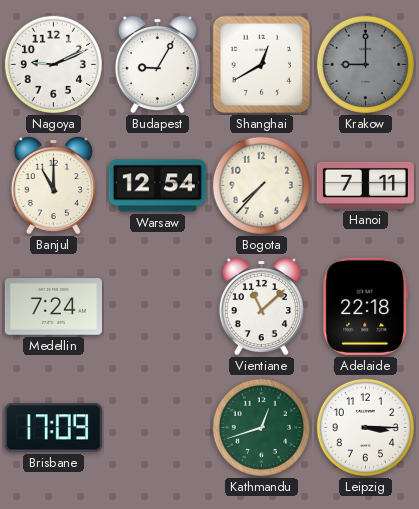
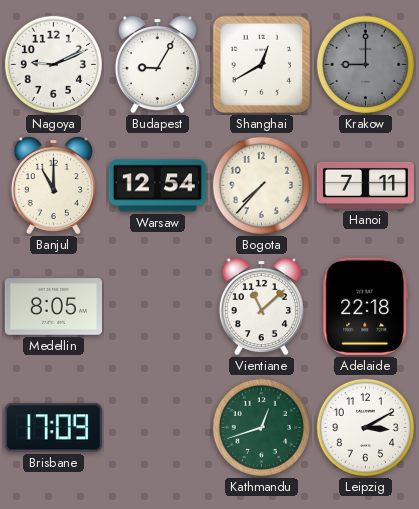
Medellin: 7:24 -> 8:05 (53, 307)
Leipzig: 3:15 -> 3:10 (365, 427)
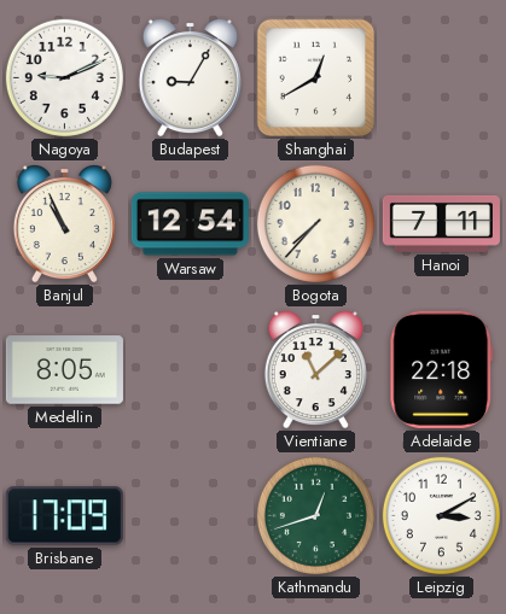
Krakow: 9:00 -> none (365, 64)
Banjul: 11:00 -> 10:56 (64, 224)
